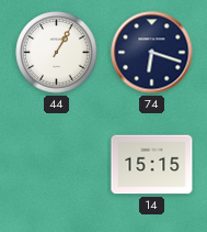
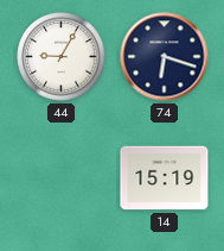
44: 1:05 -> 9:05 (62, 57)
14: 15:15 -> 15:19 (165, 178)
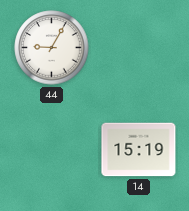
74: 6:18 -> none (165, 57)
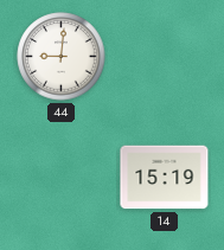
44: 9:05 -> 9:01 (62, 57)
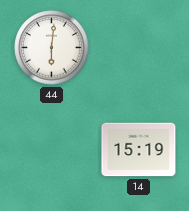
44: 9:01 -> 6:01 (52, 48)
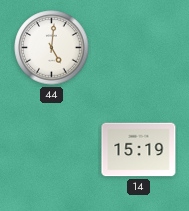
44: 6:01 -> 5:01 (52, 48)
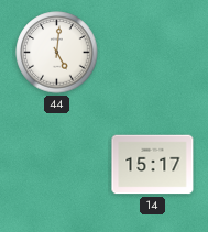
14: 15:19 -> 15:17 (153, 165)
